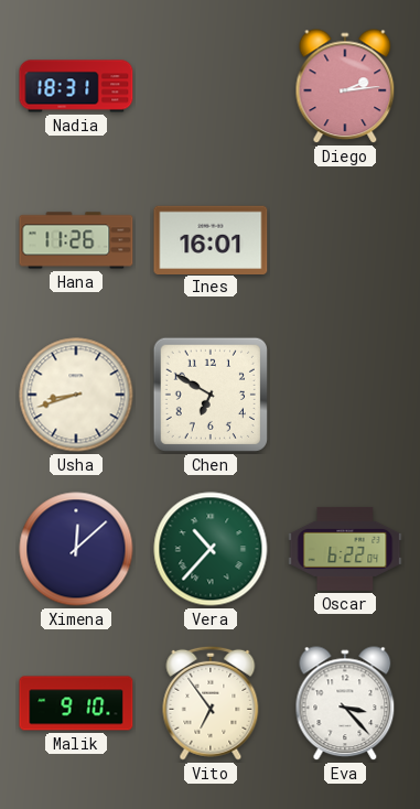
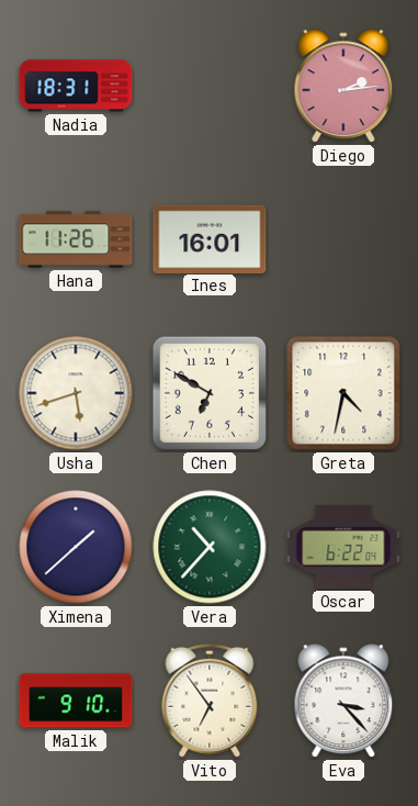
Usha: 8:42 -> 5:42 (76, 393)
Greta: none -> 4:32 (343, 393)
Ximena: 12:08 -> 1:38 (76, 547)
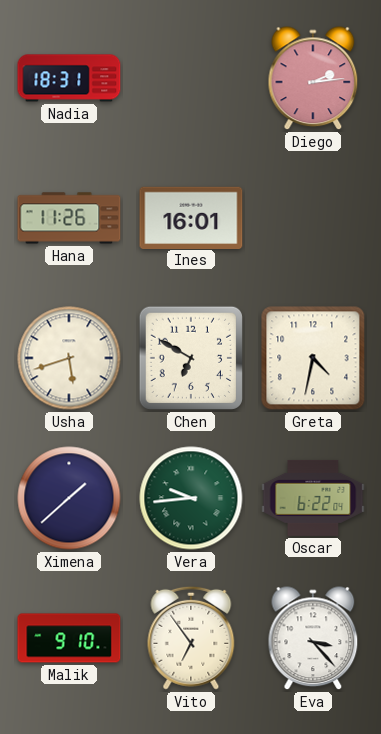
Vera: 10:37 -> 9:44 (191, 498)
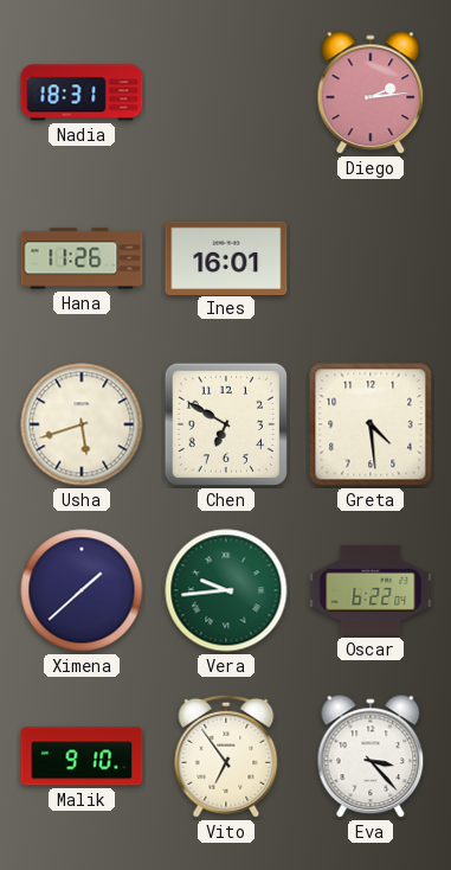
Greta: 4:32 -> 4:29 (371, 424)
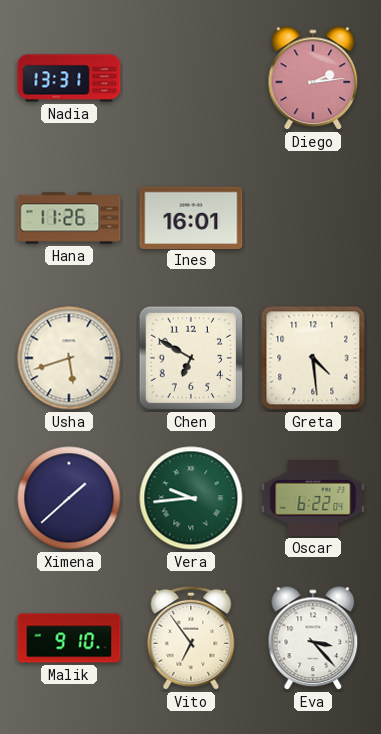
Nadia: 18:31 -> 13:31 (69, 78)
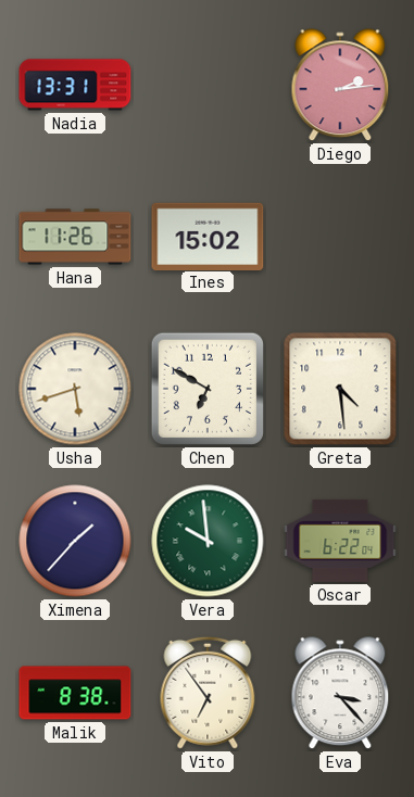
Ines: 16:01 -> 15:02 (208, 236)
Ximena: 1:38 -> 1:37 (75, 541)
Vera: 9:44 -> 9:59 (208, 541)
Malik: 9:10 -> 8:38 (75, 693)
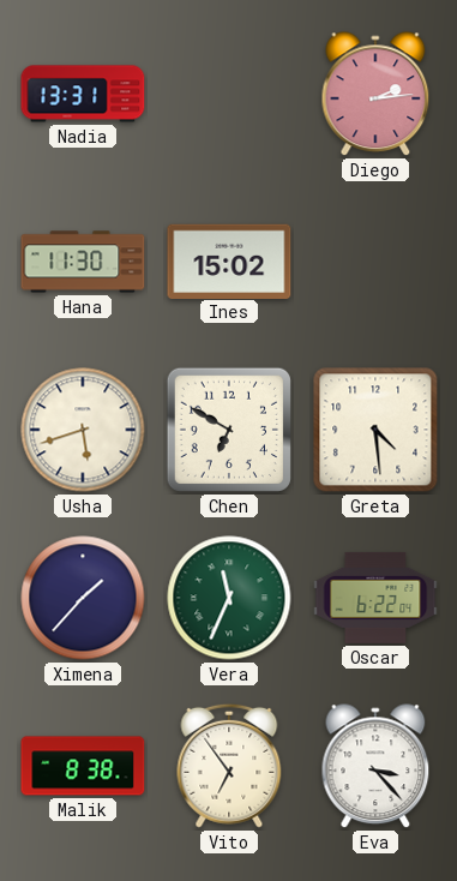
Hana: 11:26 -> 11:30 (83, 262)
Vera: 9:59 -> 11:34 (229, 598)
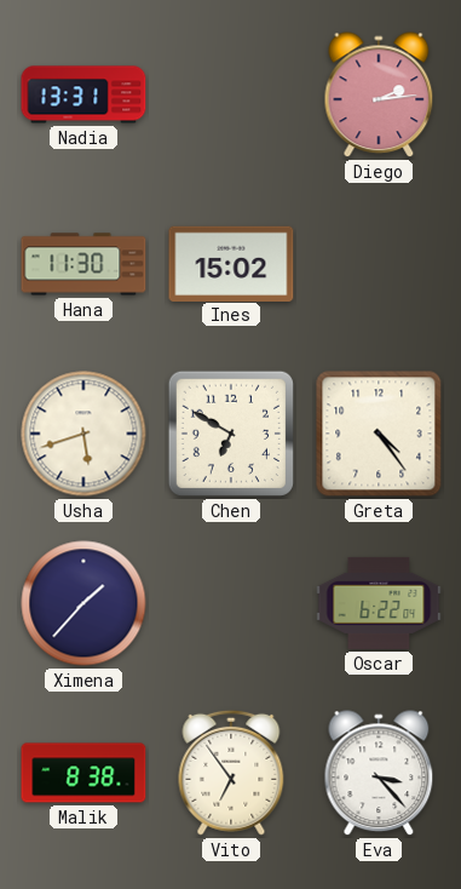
Greta: 4:29 -> 4:24 (379, 434)
Vera: 11:34 -> none (229, 598)
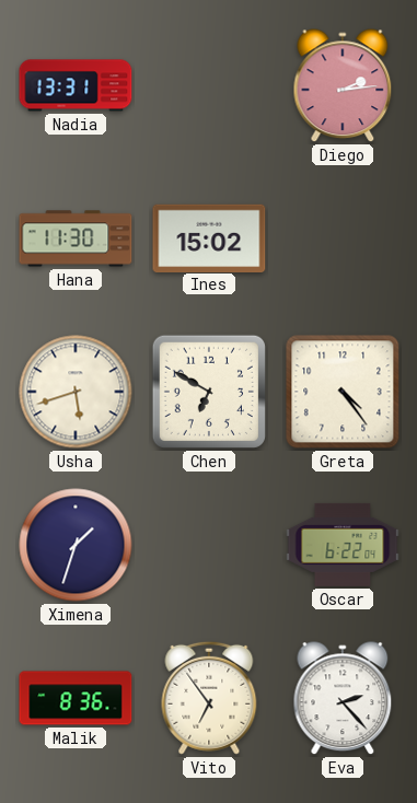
Ximena: 1:37 -> 1:33 (76, 545)
Malik: 8:38 -> 8:36 (76, 698)
Eva: 3:23 -> 2:23 (343, 699)
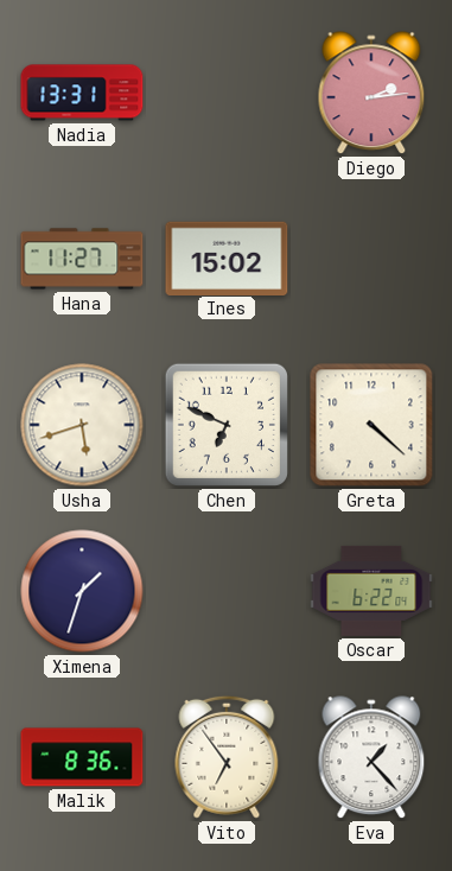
Hana: 11:30 -> 11:27 (82, 259)
Chen: 6:50 -> 6:49 (227, 425)
Greta: 4:24 -> 4:22 (371, 425)
Eva: 2:23 -> 1:23 (371, 758)
